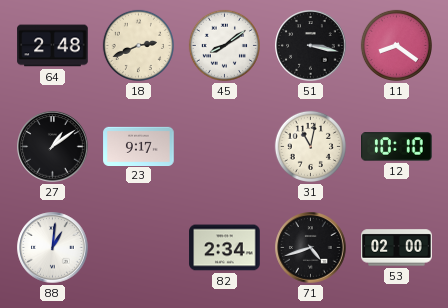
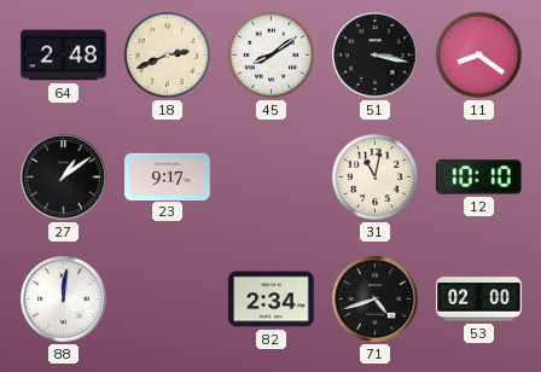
88: 1:01 -> 12:01 (64, 300)
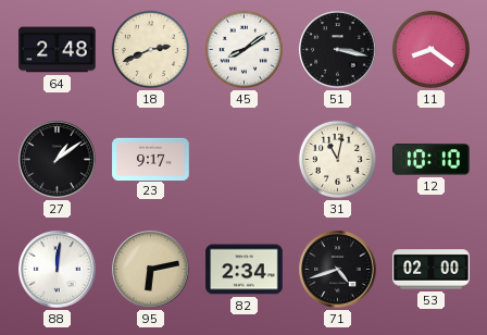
95: none -> 6:13 (151, 270)
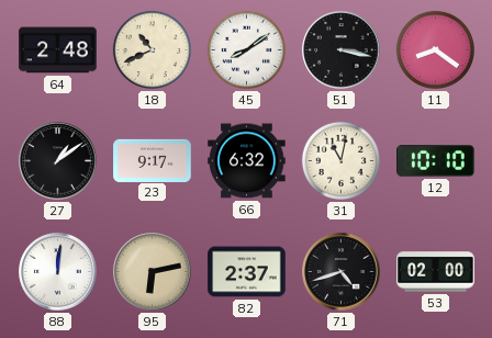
18: 2:41 -> 10:41 (152, 49)
66: none -> 6:32 (247, 161)
82: 2:34 -> 2:37 (247, 272)
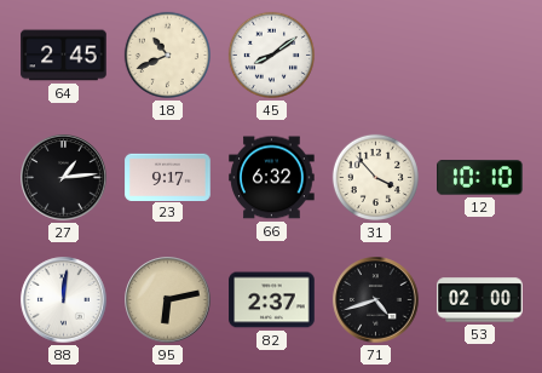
64: 2:48 -> 2:45 (64, 56)
51: 3:17 -> none (342, 50)
11: 8:21 -> none (435, 49)
27: 1:09 -> 1:14 (64, 178)
31: 11:02 -> 3:53 (375, 177)
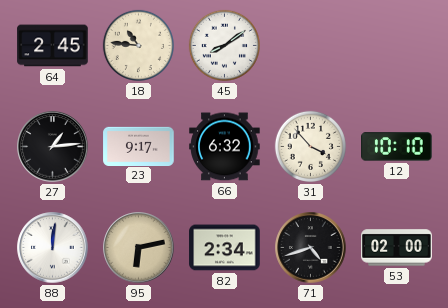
18: 10:41 -> 10:46 (138, 45)
82: 2:37 -> 2:34 (225, 248)
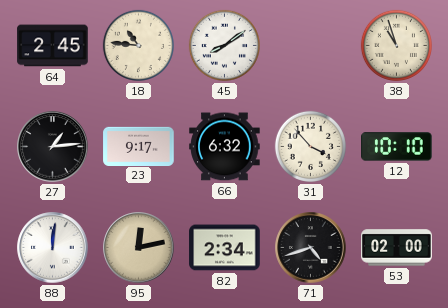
38: none -> 10:57 (396, 45)
95: 6:13 -> 12:13 (139, 248)
